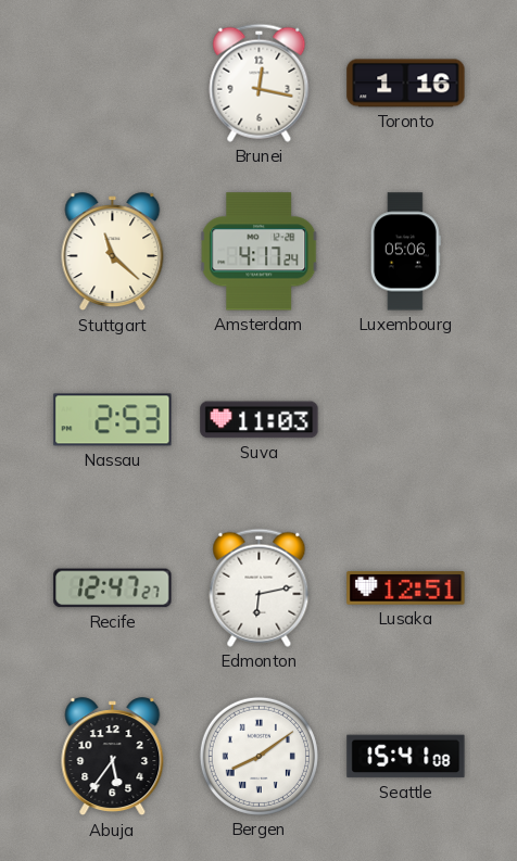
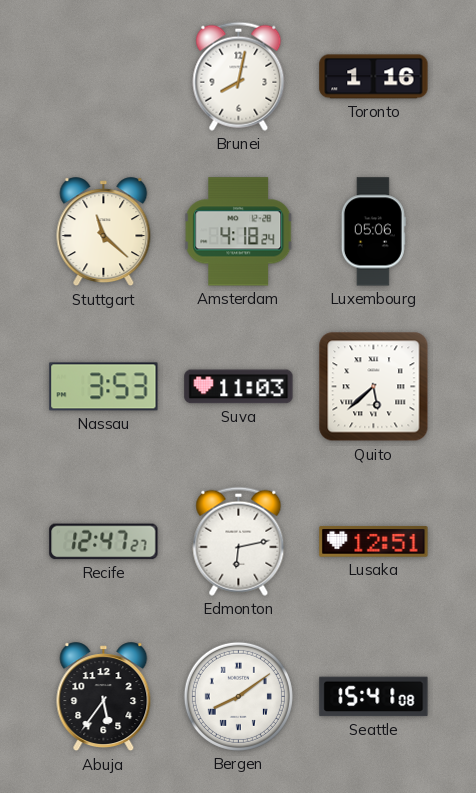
Brunei: 12:17 -> 8:02 (239, 76)
Amsterdam: 4:17 -> 4:18 (239, 232)
Nassau: 2:53 -> 3:53 (104, 387)
Quito: none -> 5:38 (374, 387)
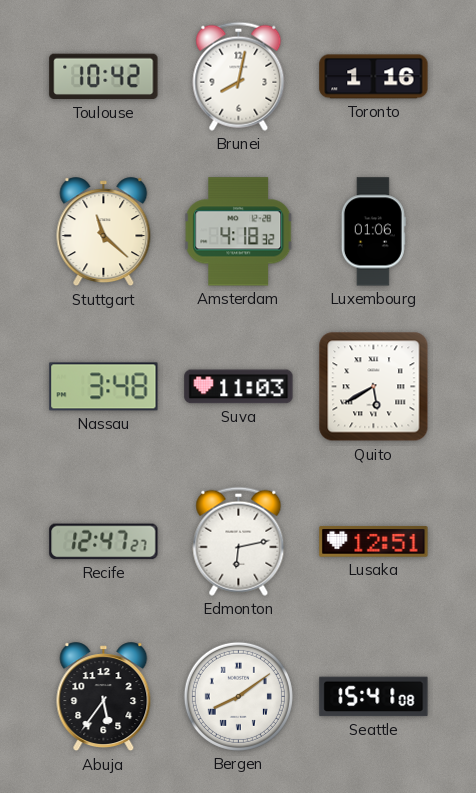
Toulouse: none -> 10:42 (104, 77)
Amsterdam: 4:18:24 -> 4:18:32 (239, 232)
Luxembourg: 05:06 -> 01:06 (373, 232)
Nassau: 3:53 -> 3:48 (104, 387)
Quito: 5:38 -> 5:40 (374, 387)
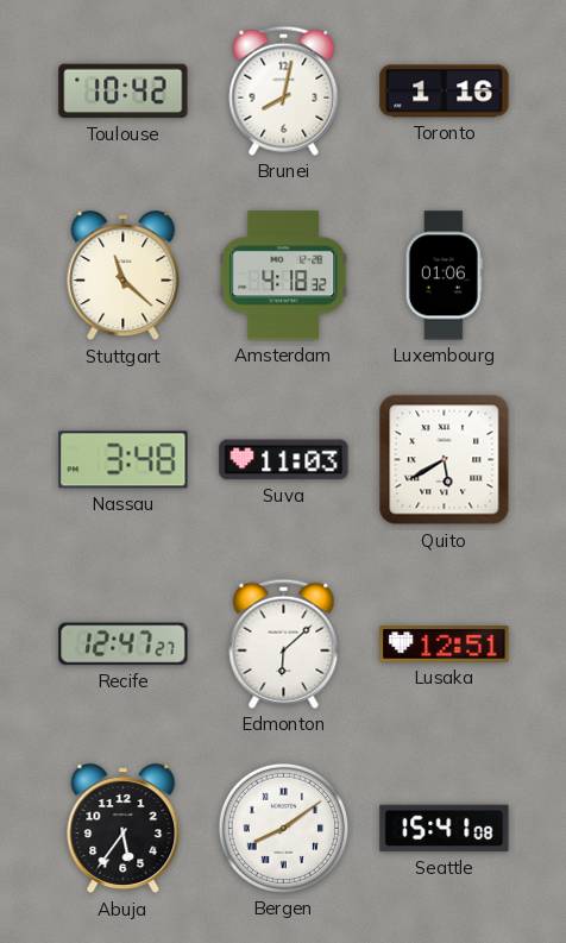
Edmonton: 6:13 -> 6:08 (284, 643)
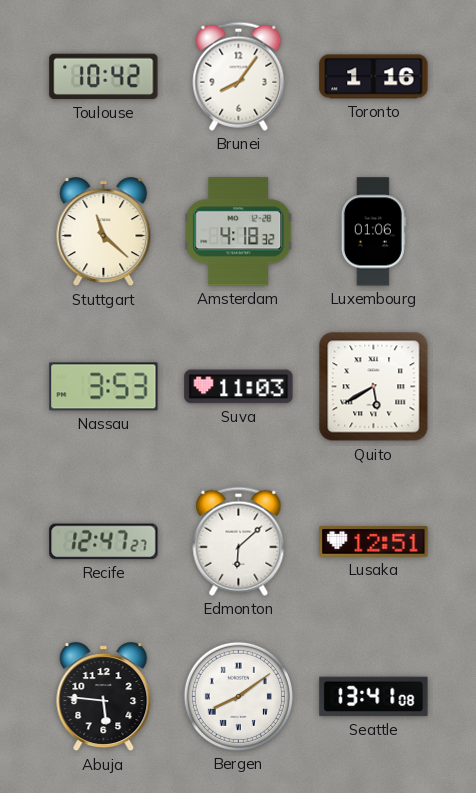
Brunei: 8:02 -> 8:06 (239, 76)
Nassau: 3:48 -> 3:53 (104, 387)
Abuja: 5:36 -> 5:46 (104, 697)
Seattle: 15:41 -> 13:41 (374, 697)
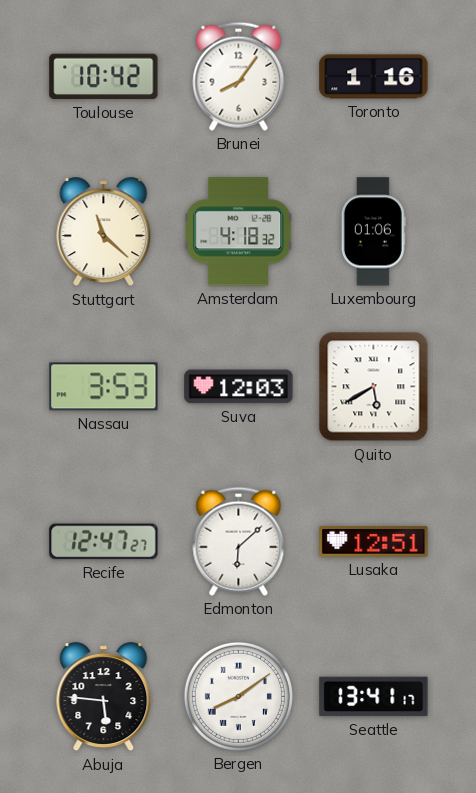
Suva: 11:03 -> 12:03 (239, 387)
Seattle: 13:41:08 -> 13:41:17 (374, 697)
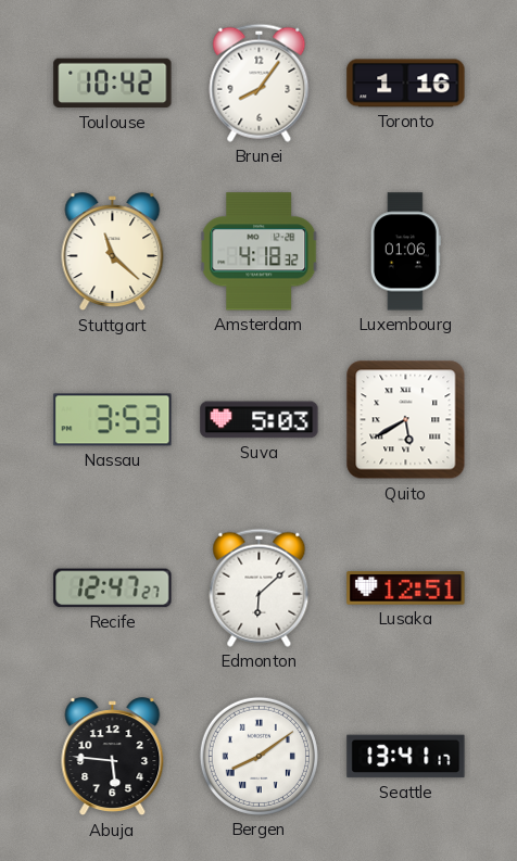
Suva: 12:03 -> 5:03 (260, 420)
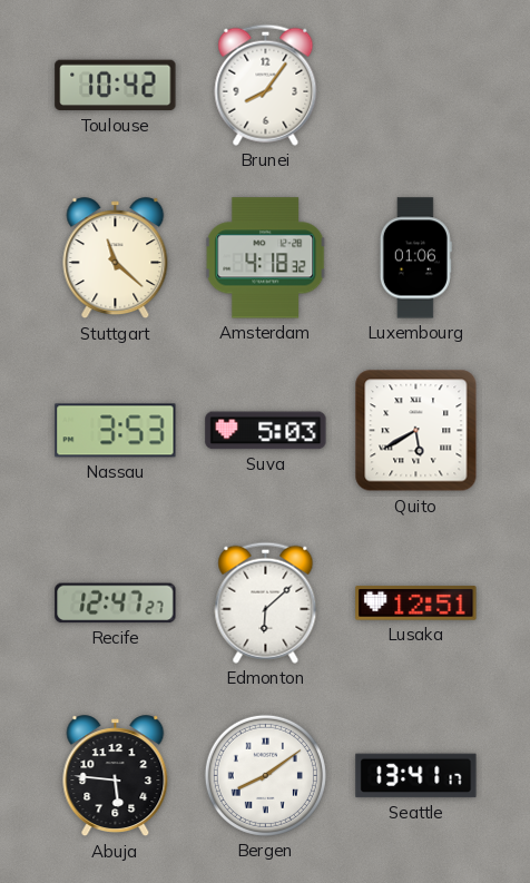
Toronto: 1:16 -> none (406, 84)
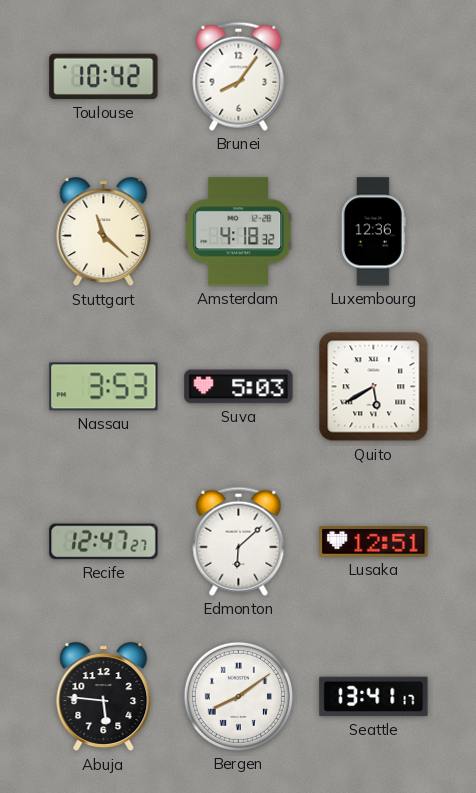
Luxembourg: 01:06 -> 12:36 (373, 232)
